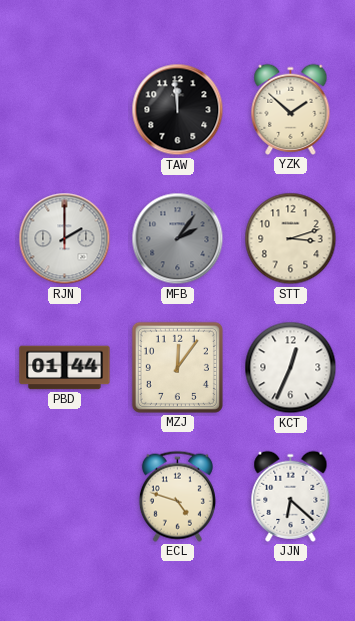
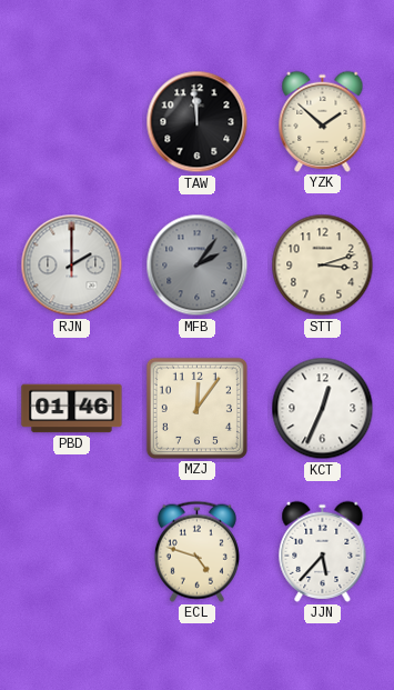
PBD: 01:44 -> 01:46 (72, 409)
JJN: 6:22 -> 5:37 (323, 551)
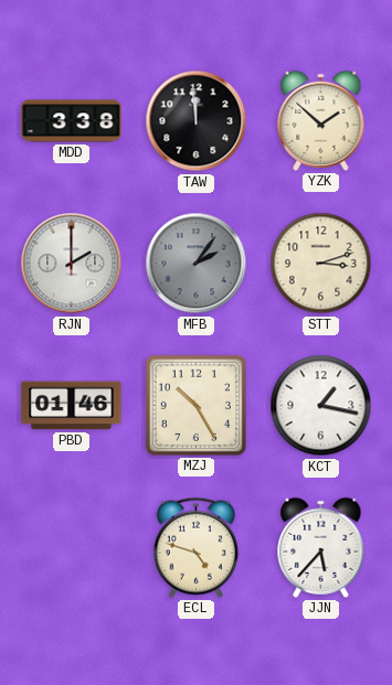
MDD: none -> 3:38 (72, 121)
MZJ: 12:06 -> 10:25 (195, 405)
KCT: 12:34 -> 1:17 (321, 406)
